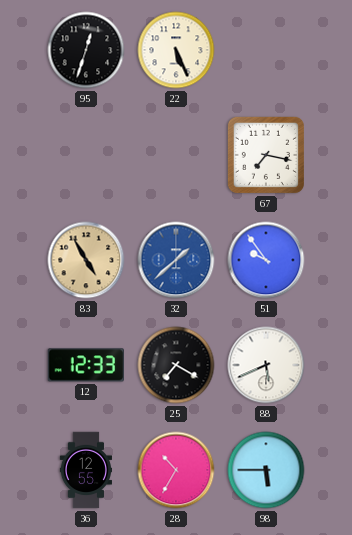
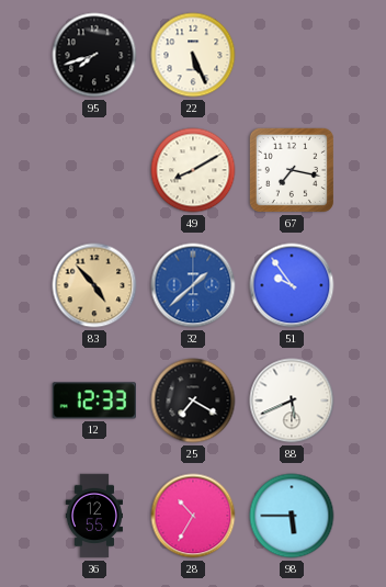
95: 12:33 -> 7:42 (94, 55)
49: none -> 8:10 (193, 170)
83: 4:55 -> 4:53 (94, 285)
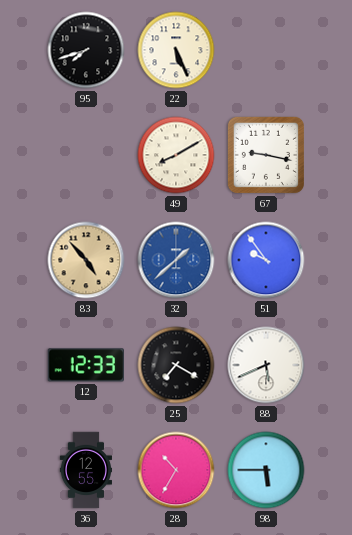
67: 7:17 -> 9:17 (266, 155)
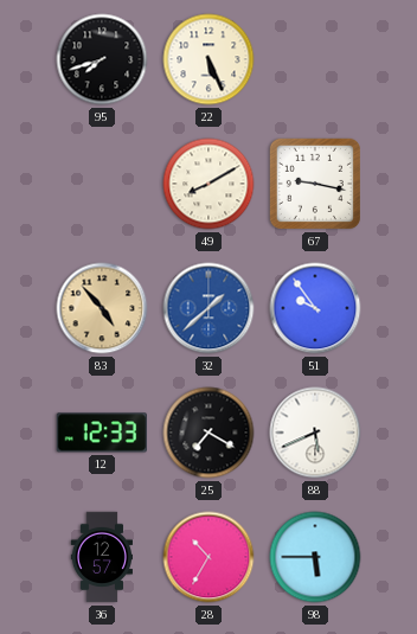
36: 12:55 -> 12:57 (101, 557)
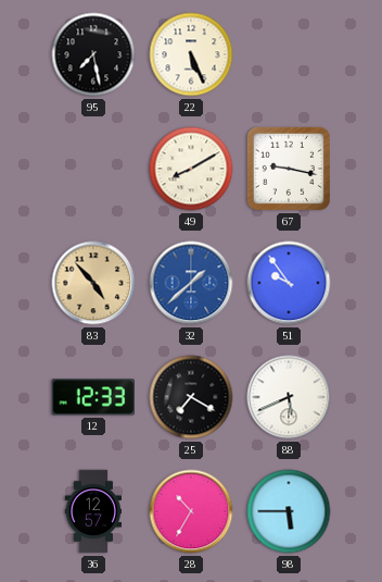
95: 7:42 -> 7:28 (93, 54)
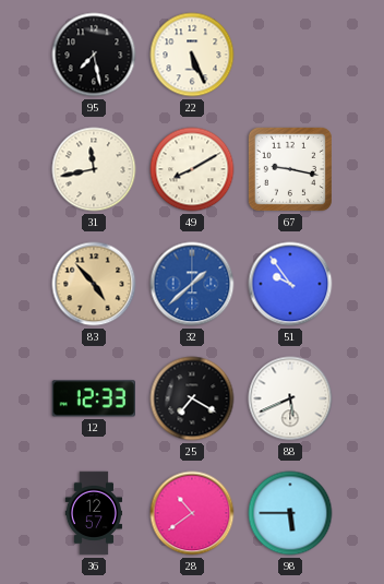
31: none -> 11:43 (94, 169)
28: 10:35 -> 10:39 (192, 513)
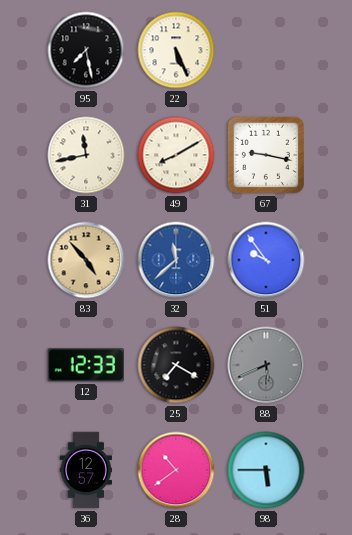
32: 1:38 -> 11:38 (176, 260)
88 dial: white -> grey (266, 365)
